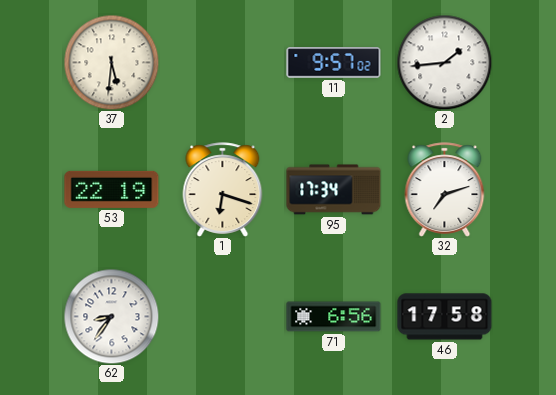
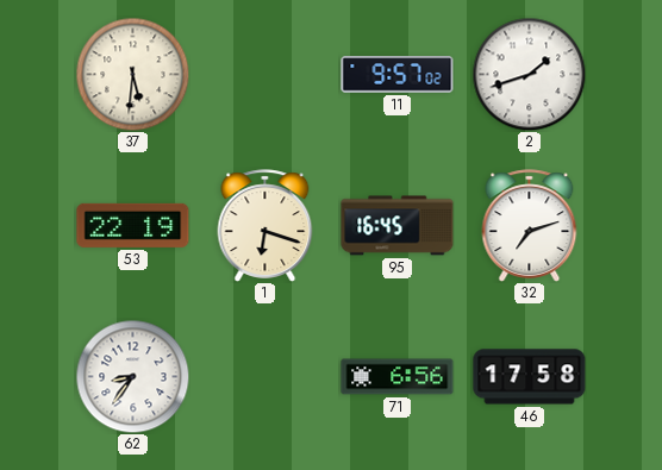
2: 1:44 -> 1:42 (529, 74)
95: 17:34 -> 16:45 (398, 226)
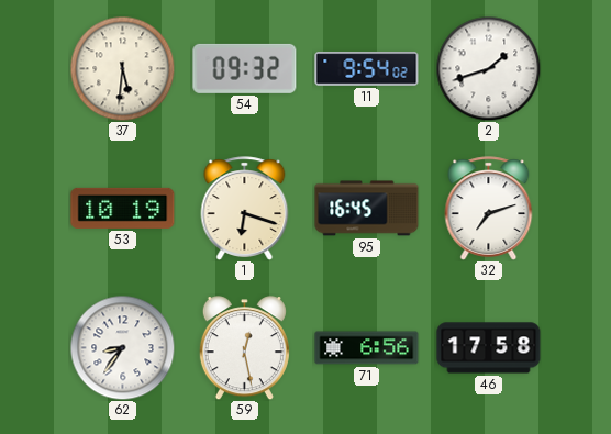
54: none -> 09:32 (245, 68)
11: 9:57 -> 9:54 (367, 69)
53: 22:19 -> 10:19 (123, 208)
59: none -> 12:28 (244, 348)
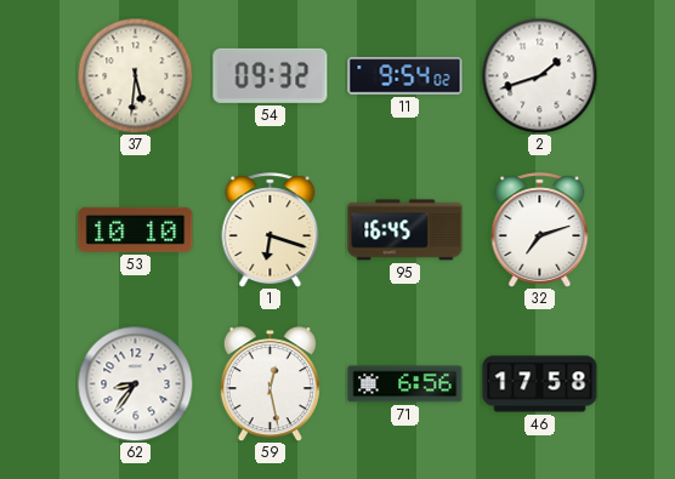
53: 10:19 -> 10:10 (136, 229)
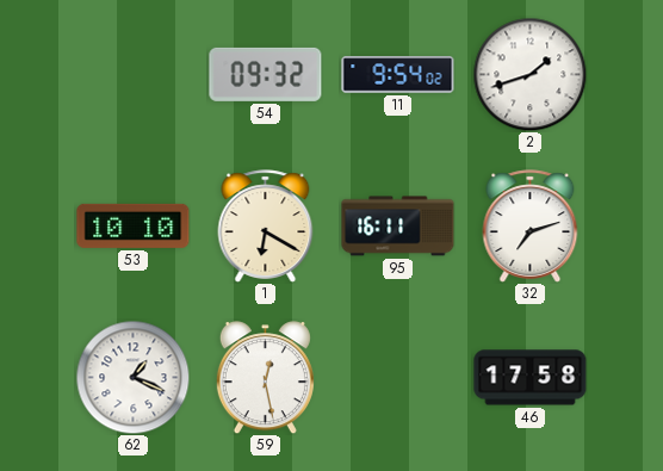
37: 5:31 -> none (135, 75)
1: 6:18 -> 6:20 (266, 227)
95: 16:45 -> 16:11 (398, 227)
62: 8:36 -> 1:19 (132, 377)
71: 6:56 -> none (405, 384)
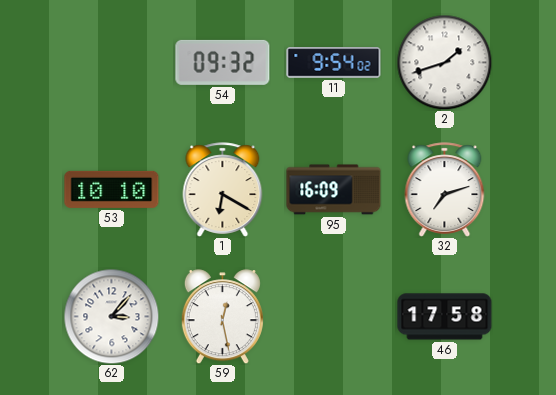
95: 16:11 -> 16:09 (334, 190)
62: 1:19 -> 3:07 (111, 316)
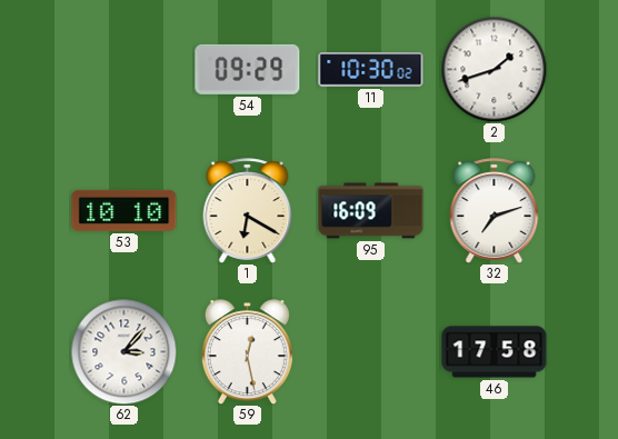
54: 09:32 -> 09:29 (248, 69)
11: 9:54 -> 10:30 (371, 70)
